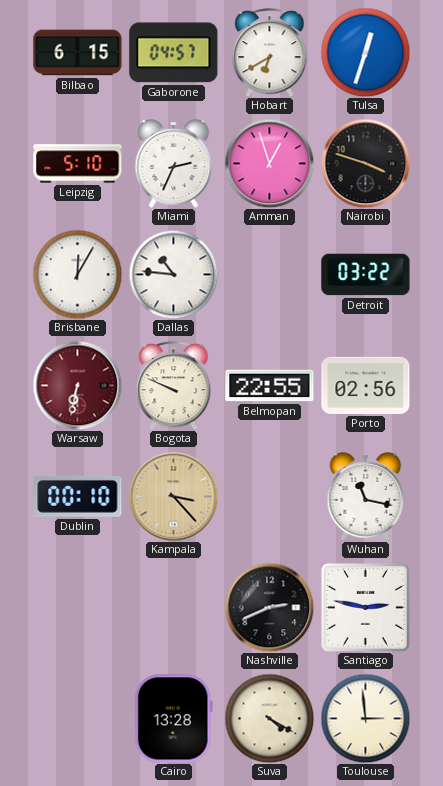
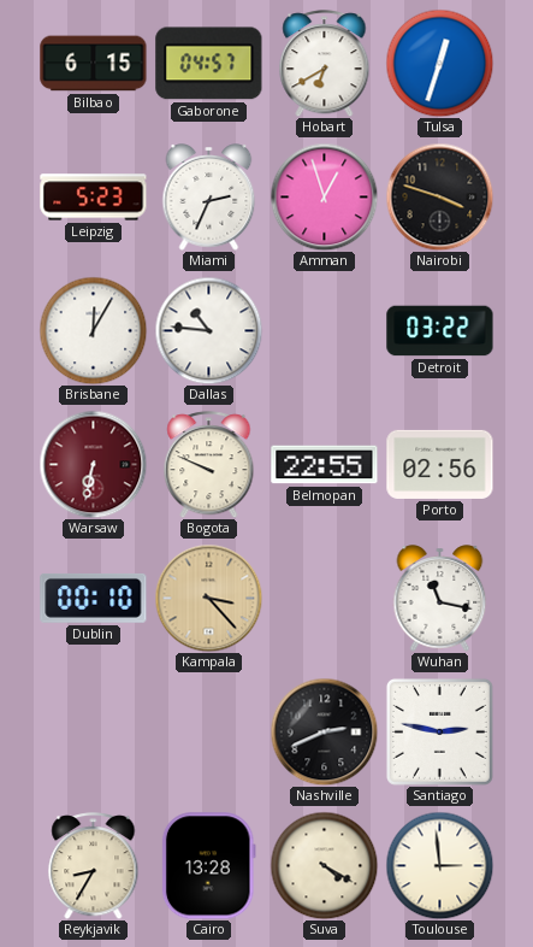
Leipzig: 5:10 -> 5:23 (94, 198)
Reykjavik: none -> 8:35 (94, 866)
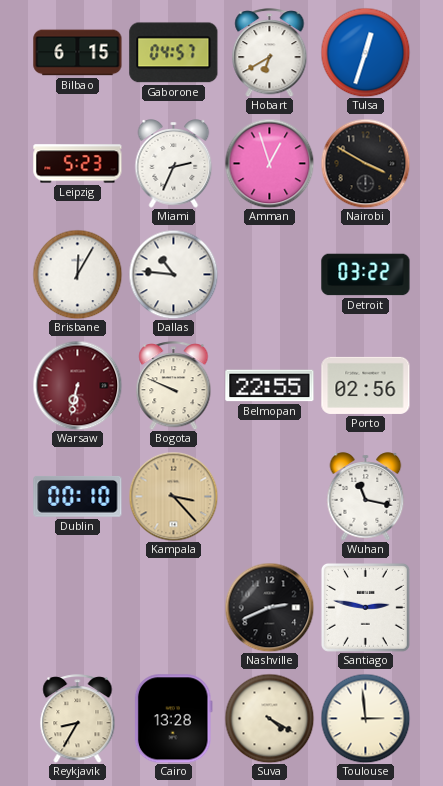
Nairobi: 3:48 -> 3:50 (365, 163)
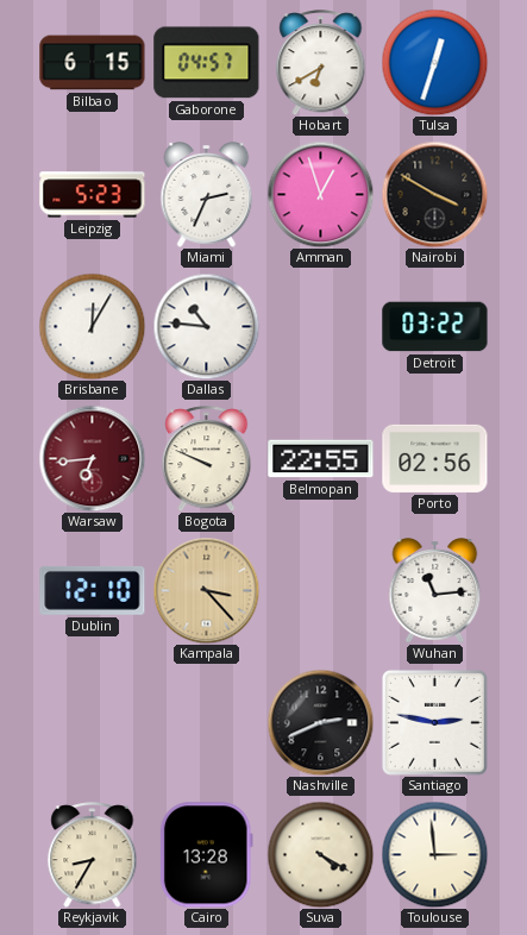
Warsaw: 6:32 -> 6:44 (92, 458)
Dublin: 00:10 -> 12:10 (93, 590)
Wuhan: 11:17 -> 11:14 (435, 591)
